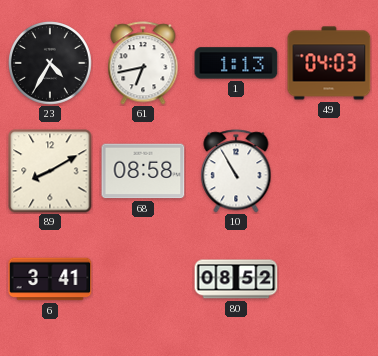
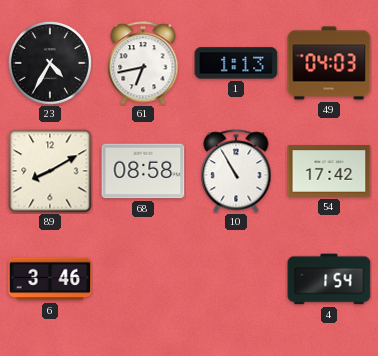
54: none -> 17:42 (329, 171)
6: 3:41 -> 3:46 (50, 279)
80: 08:52 -> none (236, 279)
4: none -> 1:54 (329, 279)
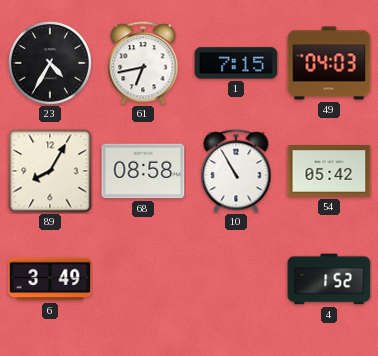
1: 1:13 -> 7:15 (236, 63)
89: 8:10 -> 8:05 (50, 171)
54: 17:42 -> 05:42 (329, 171)
6: 3:46 -> 3:49 (50, 279)
4: 1:54 -> 1:52 (329, 279)
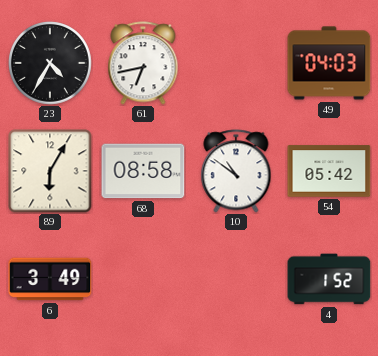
1: 7:15 -> none (236, 63)
89: 8:05 -> 6:05 (50, 171)
10: 10:55 -> 10:51 (236, 171)
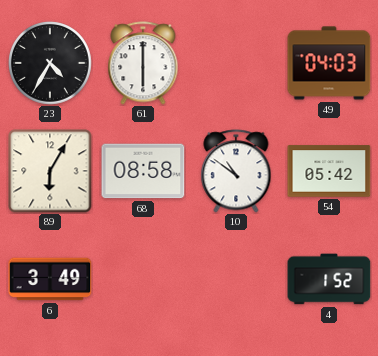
61: 6:43 -> 6:00 (143, 63)
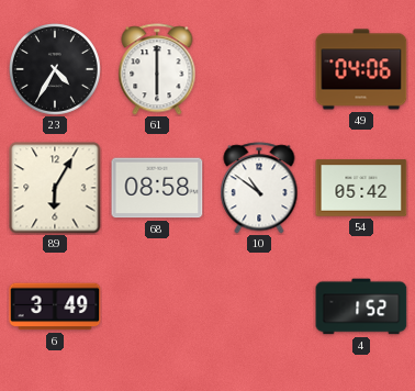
49: 04:03 -> 04:06 (361, 69)
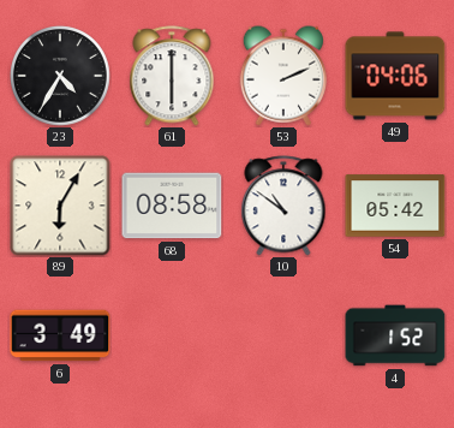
53: none -> 2:11 (282, 76)
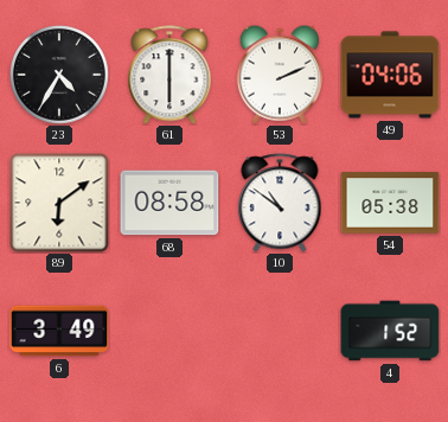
89: 6:05 -> 6:09 (59, 203)
54: 05:42 -> 05:38 (390, 203)
